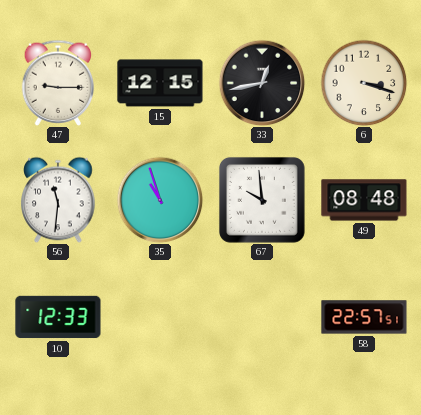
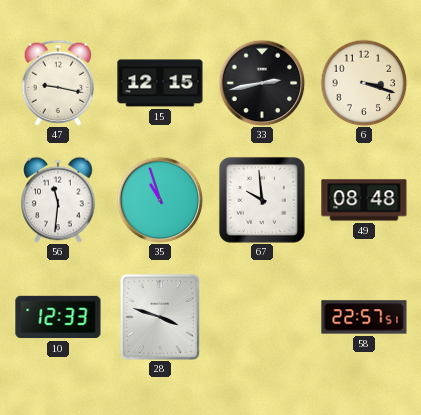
47: 9:15 -> 9:17 (58, 83)
33: 12:43 -> 2:43 (262, 83)
28: none -> 3:48 (160, 317)
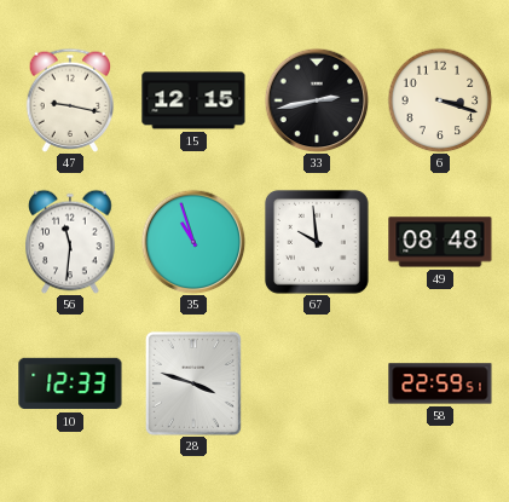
58: 22:57 -> 22:59 (440, 383)
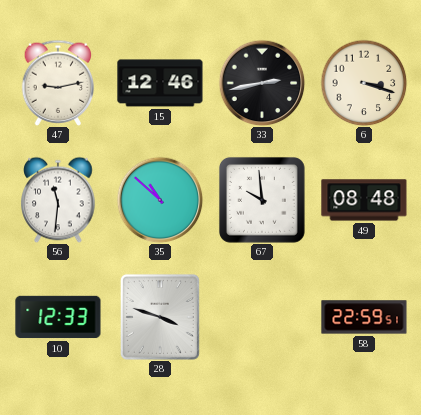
47: 9:17 -> 9:13 (58, 83)
15: 12:15 -> 12:46 (160, 83)
35: 10:57 -> 10:52 (160, 200)
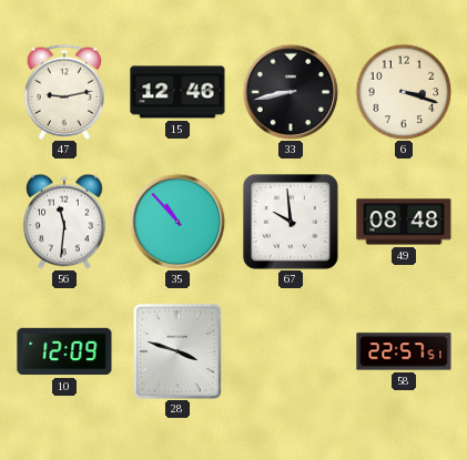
33: 2:43 -> 8:43 (291, 92)
35: 10:52 -> 10:53 (177, 222)
10: 12:33 -> 12:09 (64, 351)
58: 22:59 -> 22:57 (404, 351)
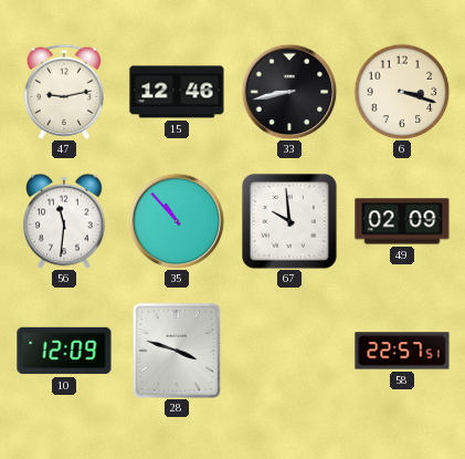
49: 08:48 -> 02:09 (402, 221)
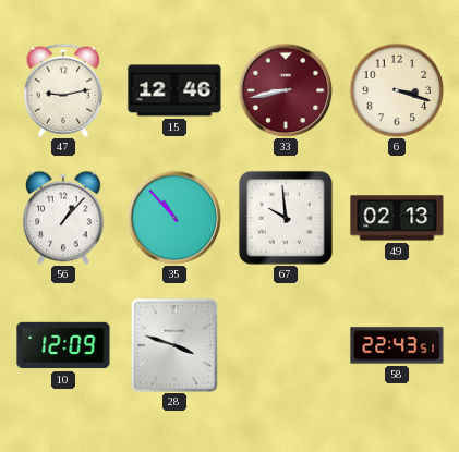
33 dial: black -> burgundy (286, 90)
56: 11:31 -> 1:07 (63, 218)
49: 02:09 -> 02:13 (397, 218)
58: 22:57 -> 22:43 (397, 345)
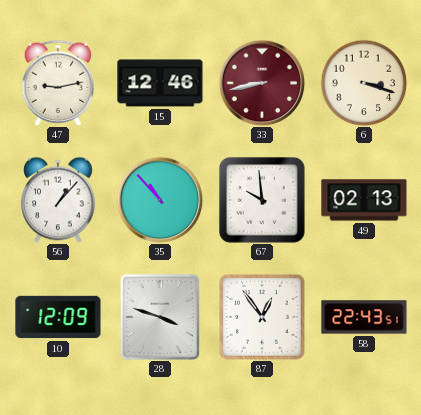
87: none -> 12:54 (262, 317)
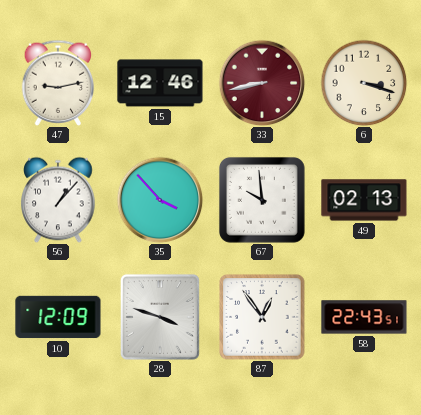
35: 10:53 -> 3:53 (160, 200)
